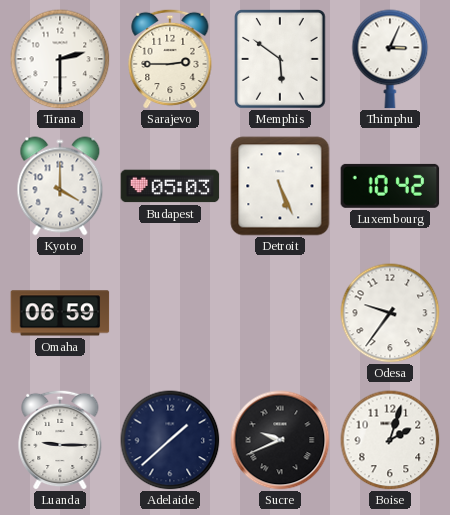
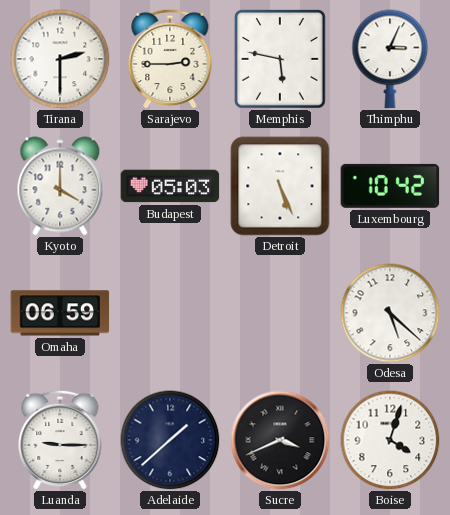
Memphis: 5:51 -> 5:47 (281, 60)
Odesa: 9:36 -> 5:22 (390, 313)
Sucre: 9:41 -> 3:41 (280, 440)
Boise: 2:03 -> 4:03 (390, 440)
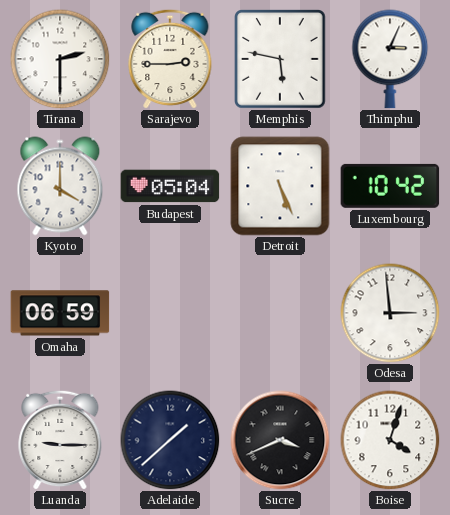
Budapest: 05:03 -> 05:04 (170, 186)
Odesa: 5:22 -> 2:59 (390, 313)
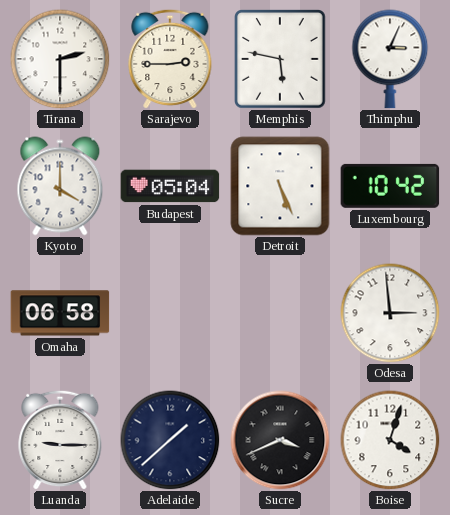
Omaha: 06:59 -> 06:58 (60, 313)
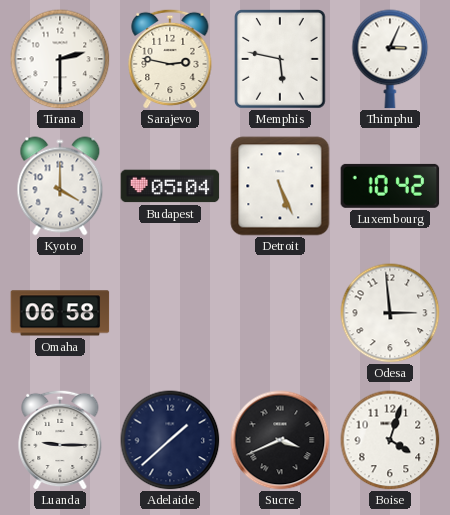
Sarajevo: 2:45 -> 2:47 (170, 59)
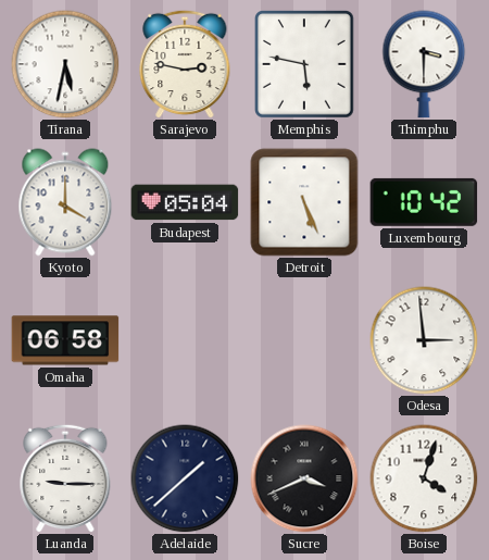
Tirana: 2:30 -> 5:32 (65, 64)
Thimphu: 3:04 -> 3:30 (424, 64)
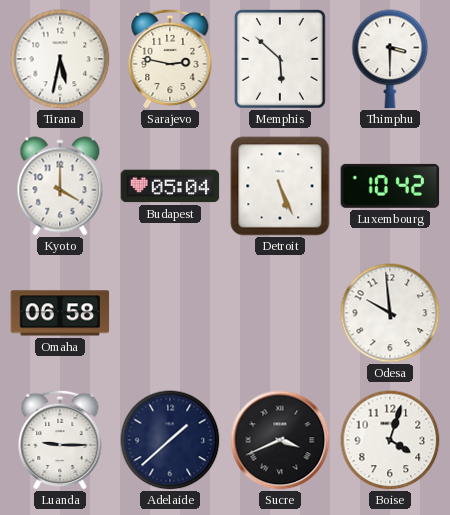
Memphis: 5:47 -> 5:52 (281, 60)
Odesa: 2:59 -> 9:59 (390, 313)
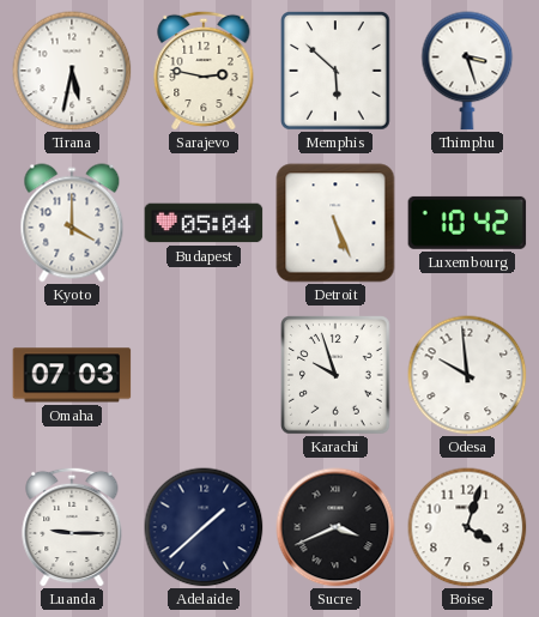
Thimphu: 3:30 -> 3:27 (467, 71)
Omaha: 06:58 -> 07:03 (72, 375)
Karachi: none -> 9:57 (337, 376)
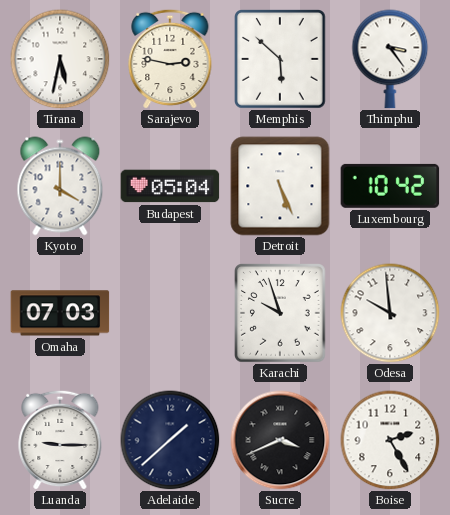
Thimphu: 3:27 -> 3:24 (390, 59)
Boise: 4:03 -> 2:25 (390, 440)
